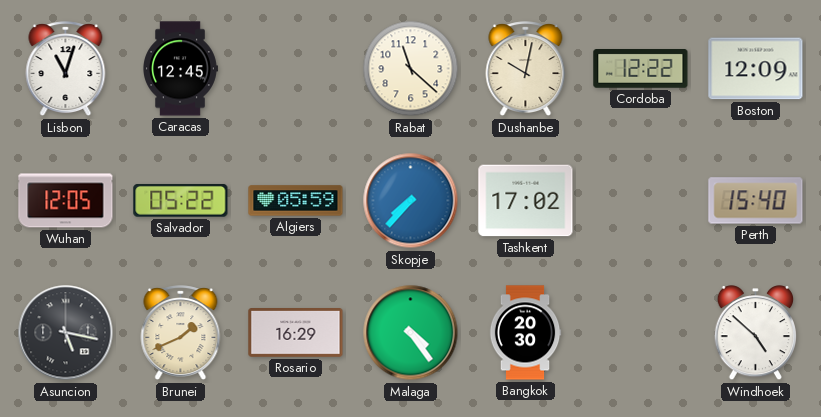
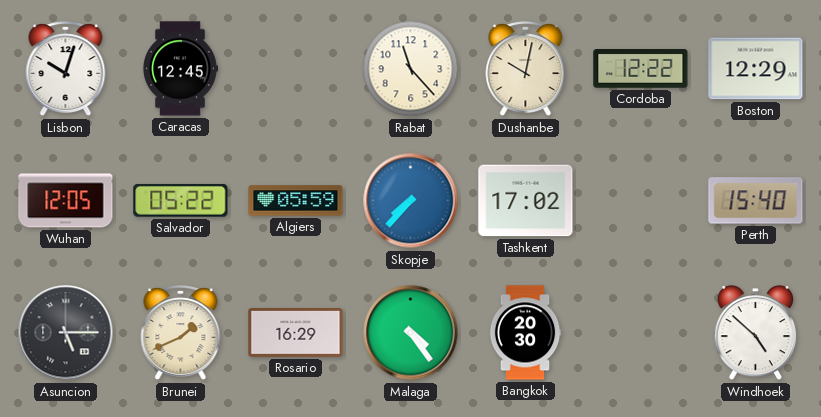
Lisbon: 11:03 -> 10:03 (66, 69)
Rabat: 11:22 -> 11:23 (411, 69)
Boston: 12:09 -> 12:29 (756, 69)
Asuncion: 5:17 -> 5:15 (66, 333)
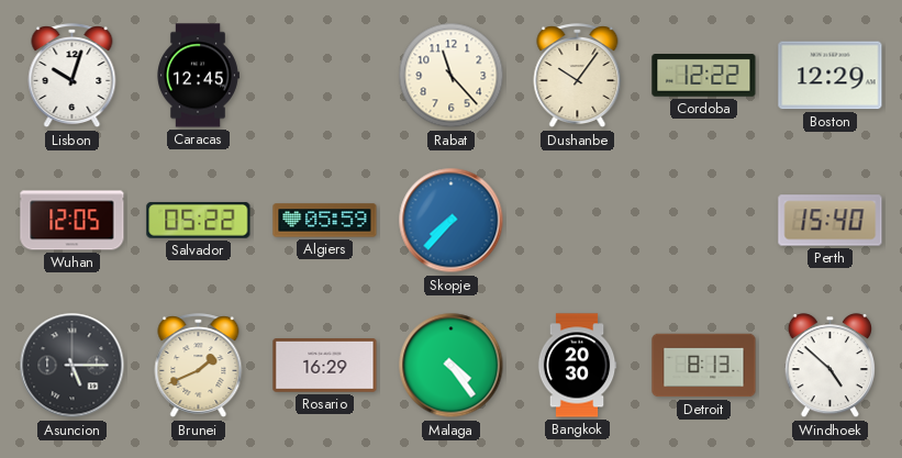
Dushanbe: 10:02 -> 10:06 (578, 76)
Tashkent: 17:02 -> none (526, 201)
Detroit: none -> 8:13 (704, 366)
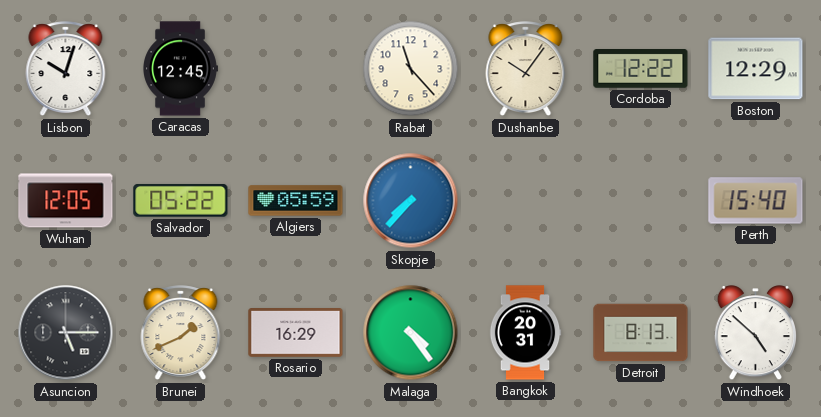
Bangkok: 20:30 -> 20:31 (525, 333)
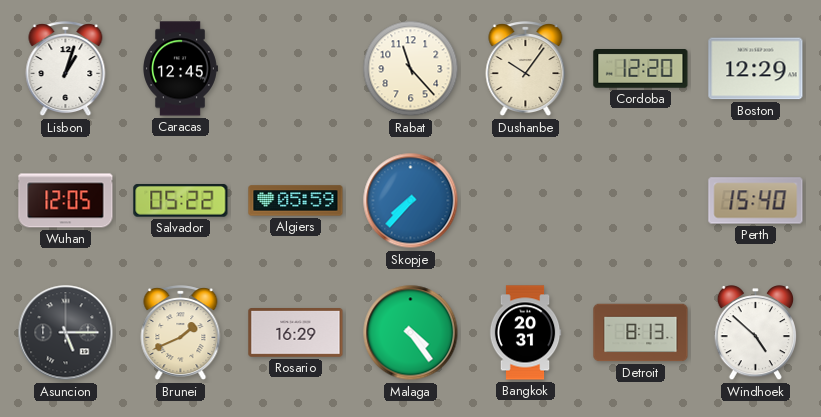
Lisbon: 10:03 -> 1:03 (66, 69)
Cordoba: 12:22 -> 12:20 (641, 69)
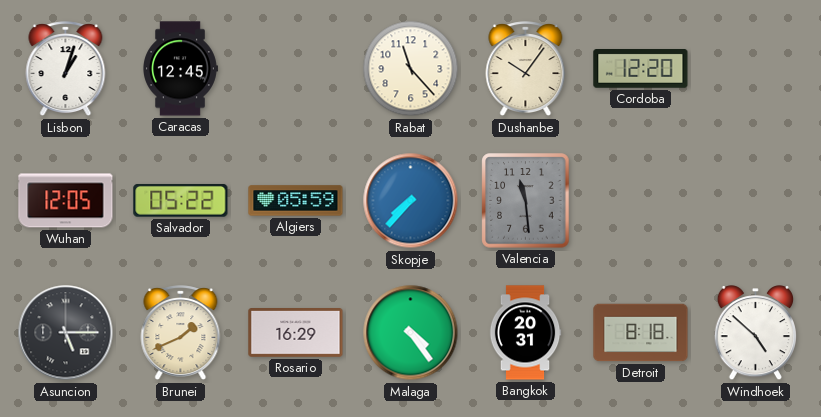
Boston: 12:29 -> none (756, 69)
Valencia: none -> 11:29 (526, 201)
Perth: 15:40 -> none (756, 201)
Detroit: 8:13 -> 8:18 (641, 333)
